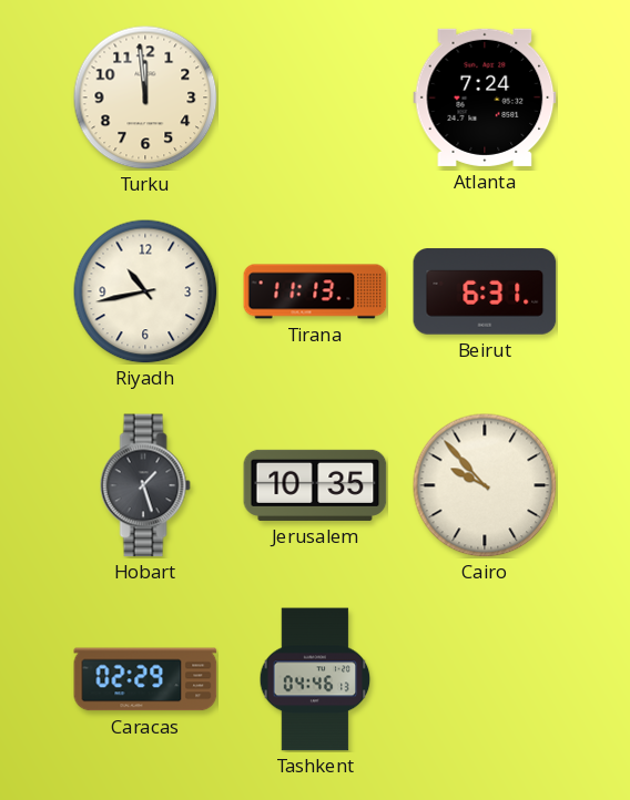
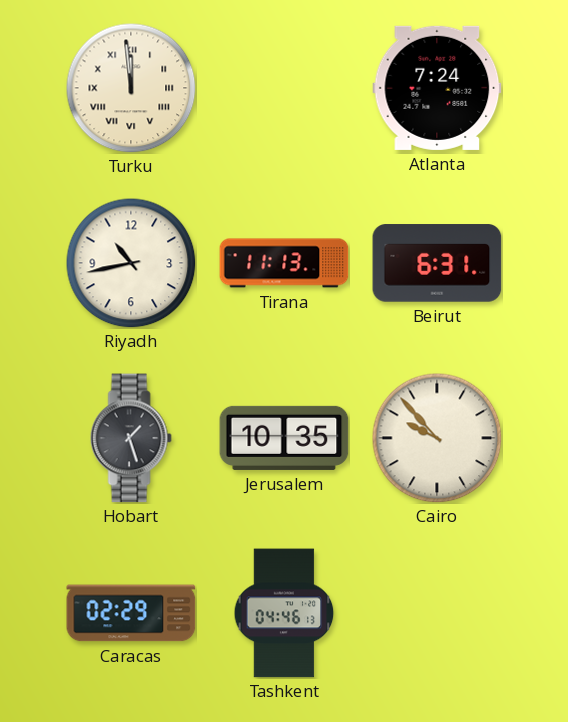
Turku numerals: Arabic -> Roman (131, 88)
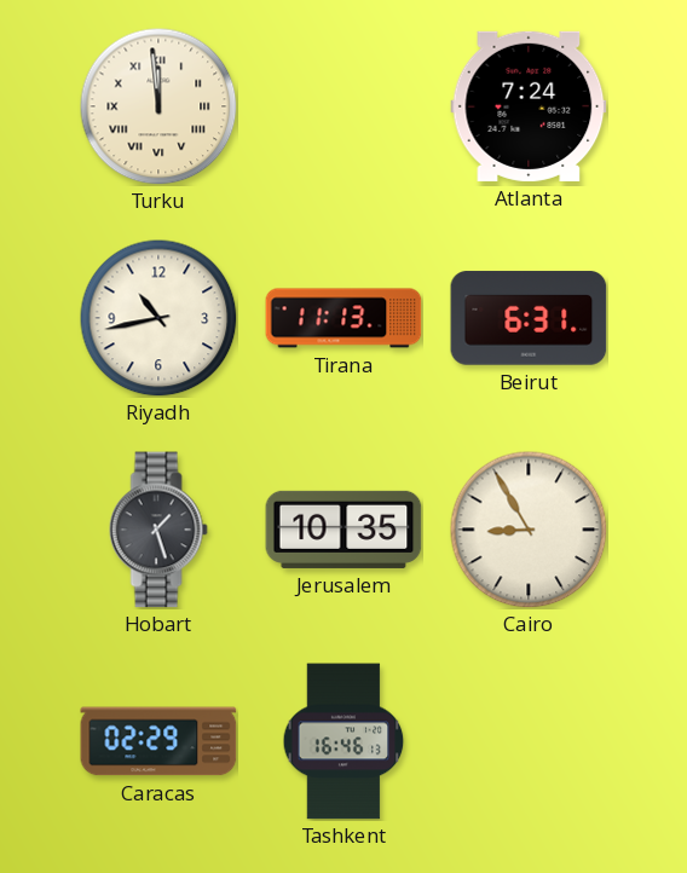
Cairo: 9:53 -> 8:55 (529, 530)
Tashkent: 04:46 -> 16:46 (344, 741)
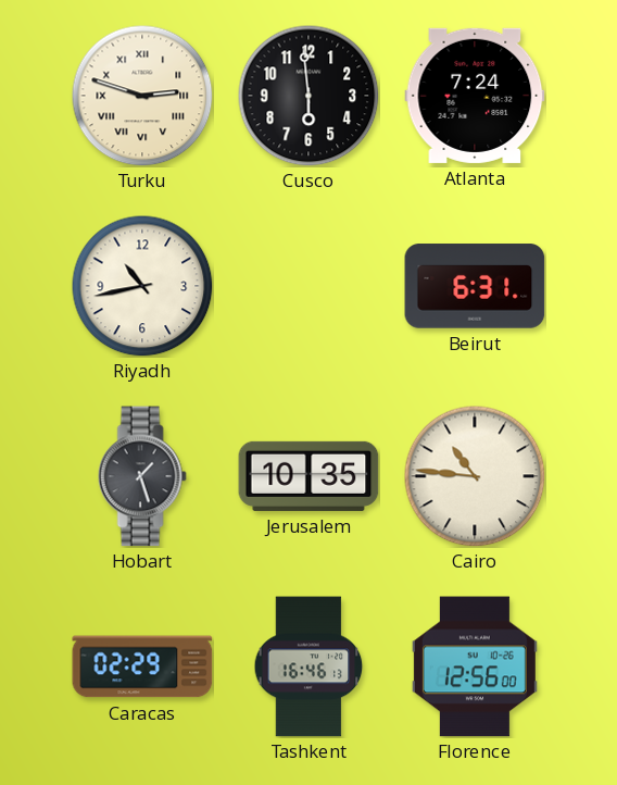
Turku: 11:59 -> 2:48 (142, 96)
Cusco: none -> 5:59 (308, 96)
Tirana: 11:13 -> none (344, 318)
Cairo: 8:55 -> 10:46 (475, 476)
Florence: none -> 12:56 (475, 666)
